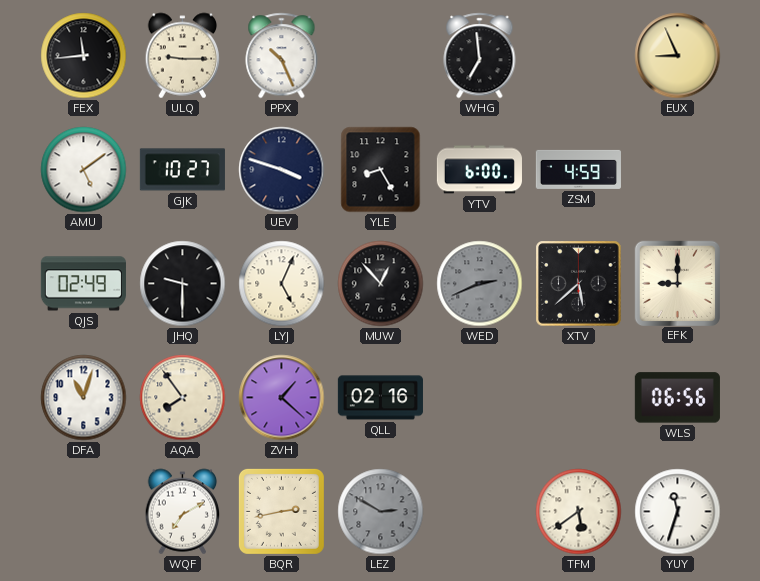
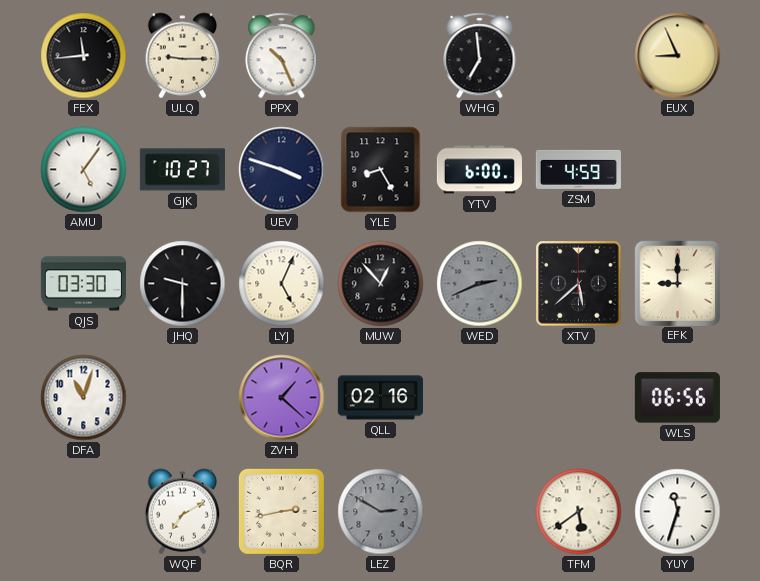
AMU: 5:09 -> 5:06 (84, 170)
QJS: 02:49 -> 03:30 (83, 284)
AQA: 7:54 -> none (183, 398)
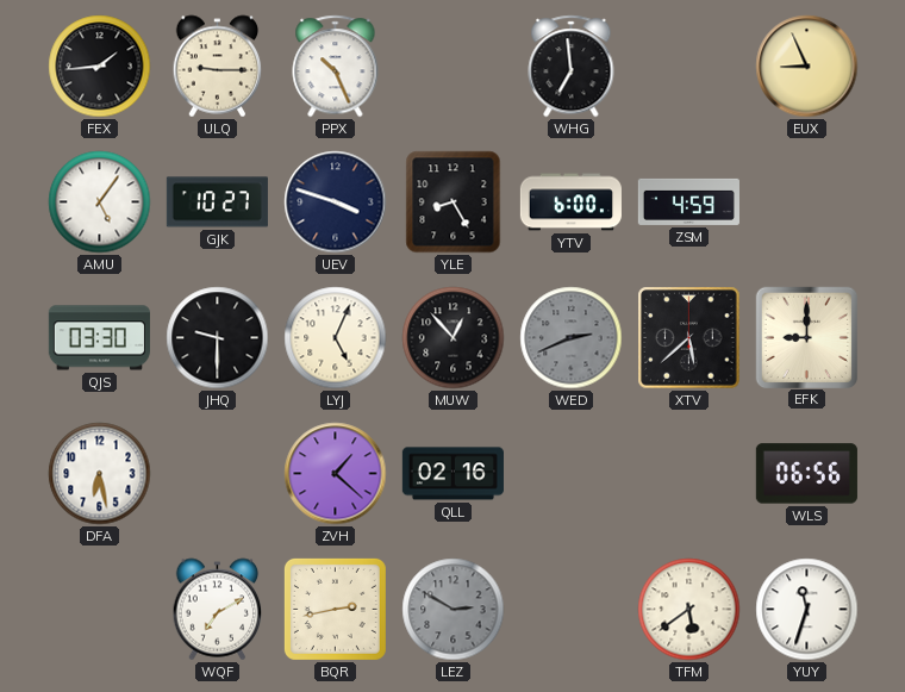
FEX: 11:44 -> 1:44 (100, 67)
DFA: 11:03 -> 6:28 (100, 474)
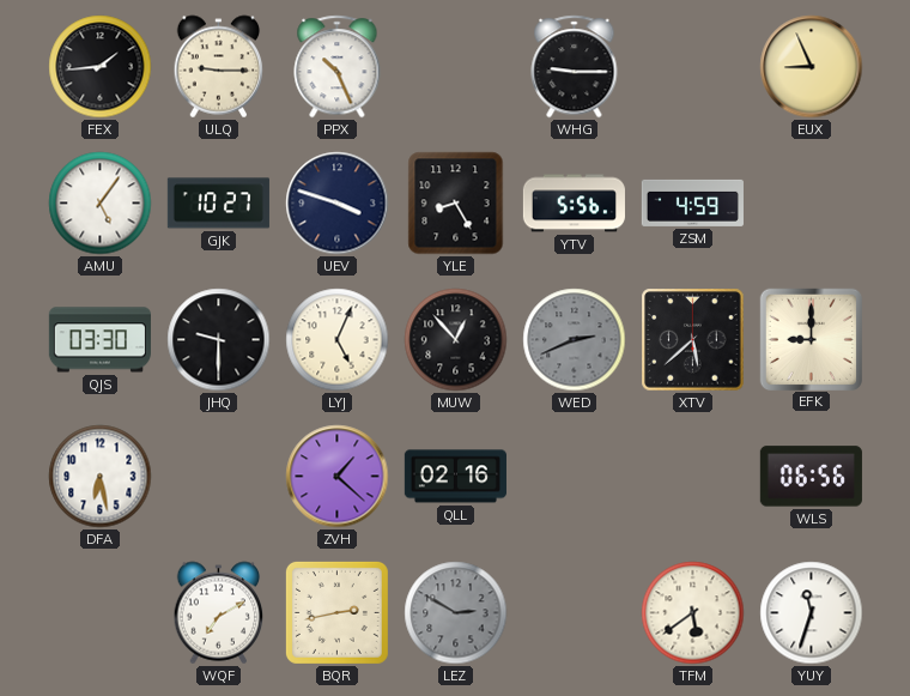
WHG: 6:59 -> 9:15 (575, 67)
YTV: 6:00 -> 5:56 (574, 204)
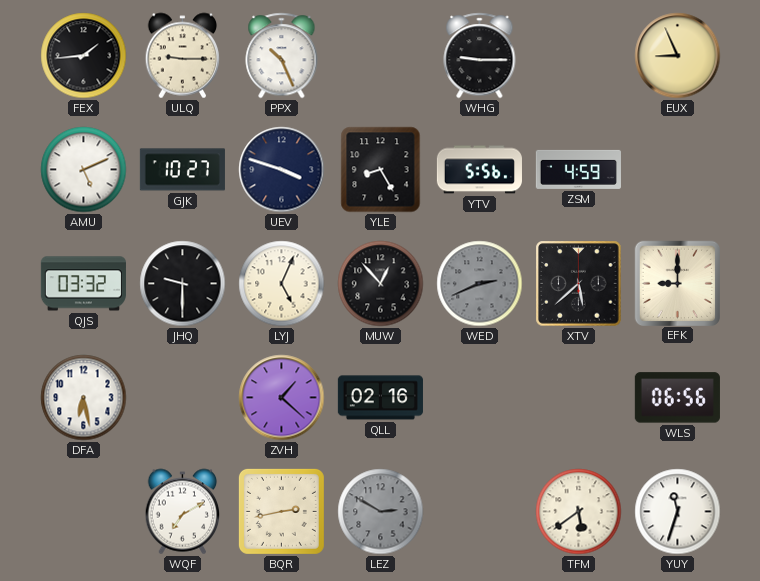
AMU: 5:06 -> 5:11 (84, 170)
QJS: 03:30 -> 03:32 (83, 284)
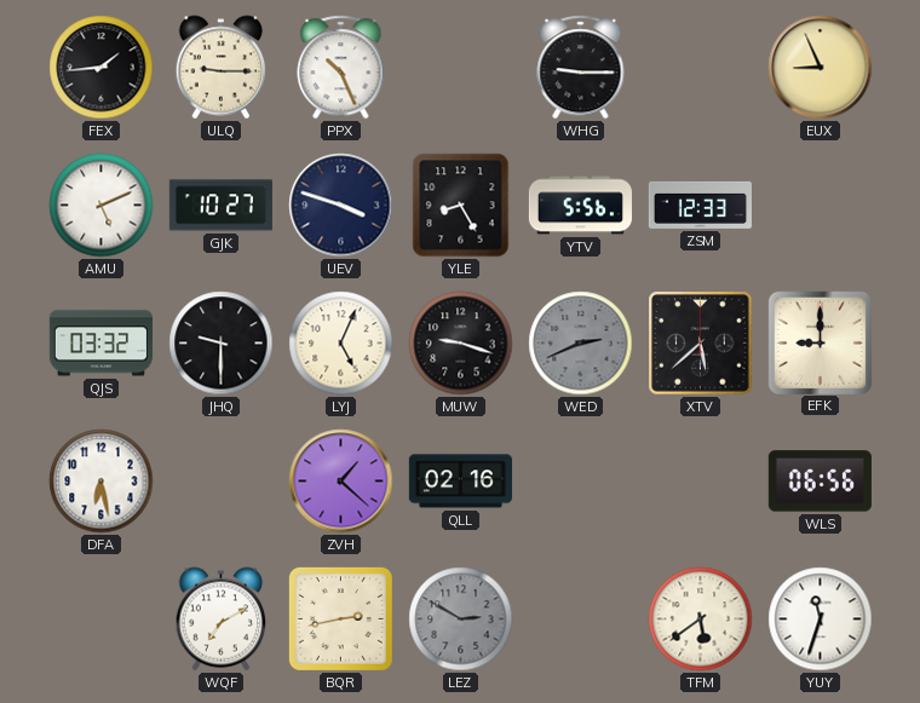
ZSM: 4:59 -> 12:33 (700, 204)
MUW: 12:53 -> 9:18 (461, 344)
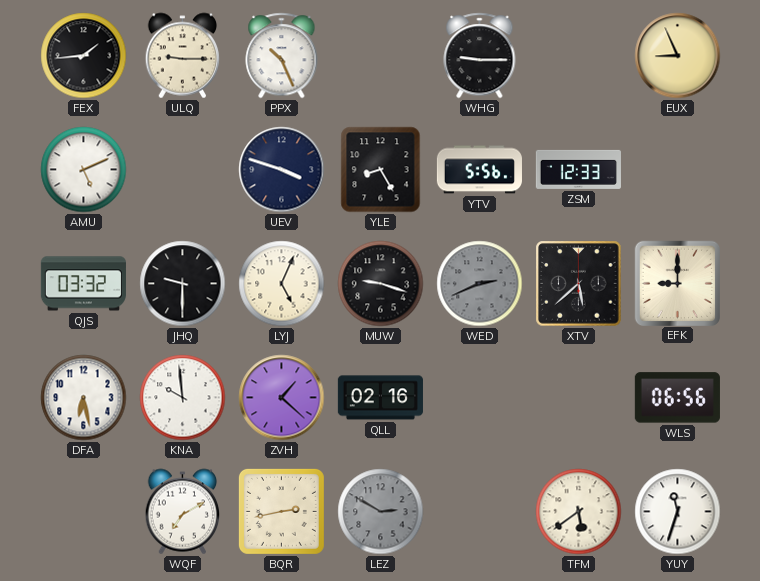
GJK: 10:27 -> none (220, 206)
KNA: none -> 9:59 (183, 398)
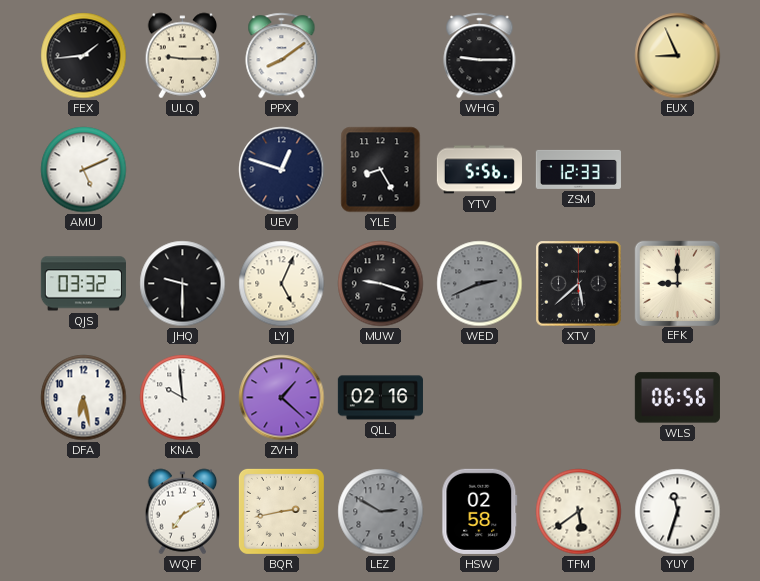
PPX: 10:26 -> 8:09 (282, 56)
UEV: 3:48 -> 12:48 (282, 170)
HSW: none -> 02:58 (480, 511)
